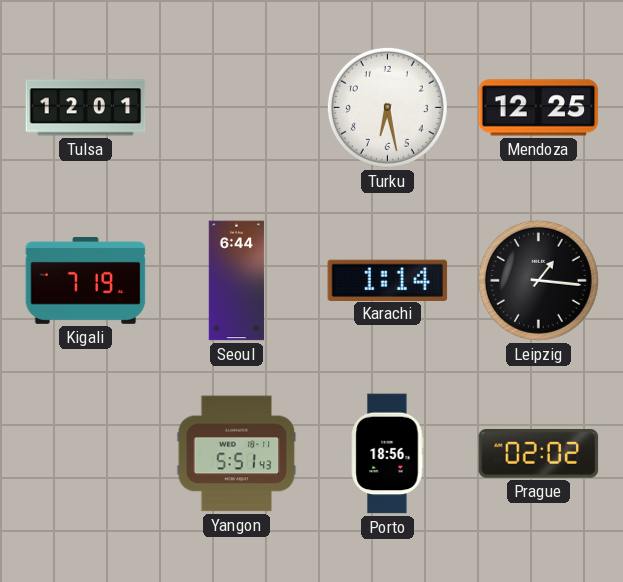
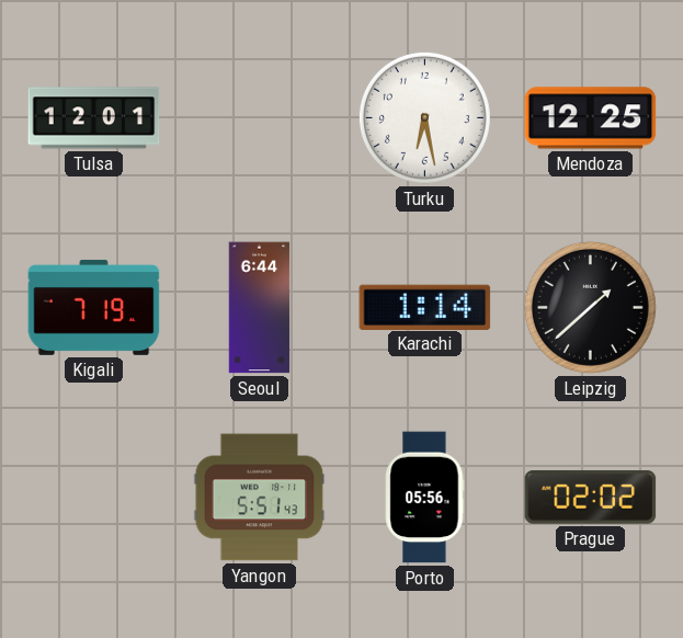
Leipzig: 1:16 -> 1:38 (590, 307)
Porto: 18:56 -> 05:56 (425, 498)
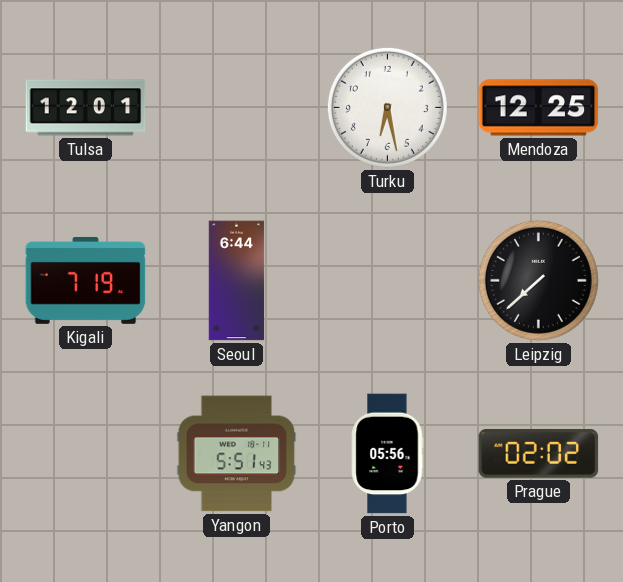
Karachi: 1:14 -> none (425, 307)
Leipzig: 1:38 -> 7:38 (538, 280)
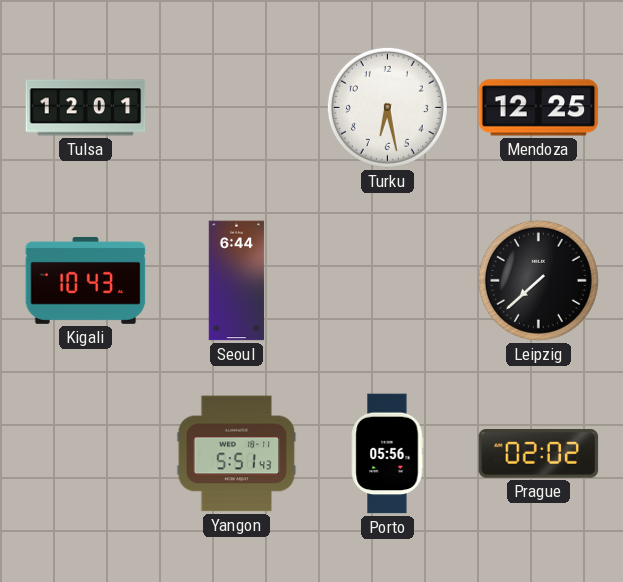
Kigali: 7:19 -> 10:43 (86, 280)
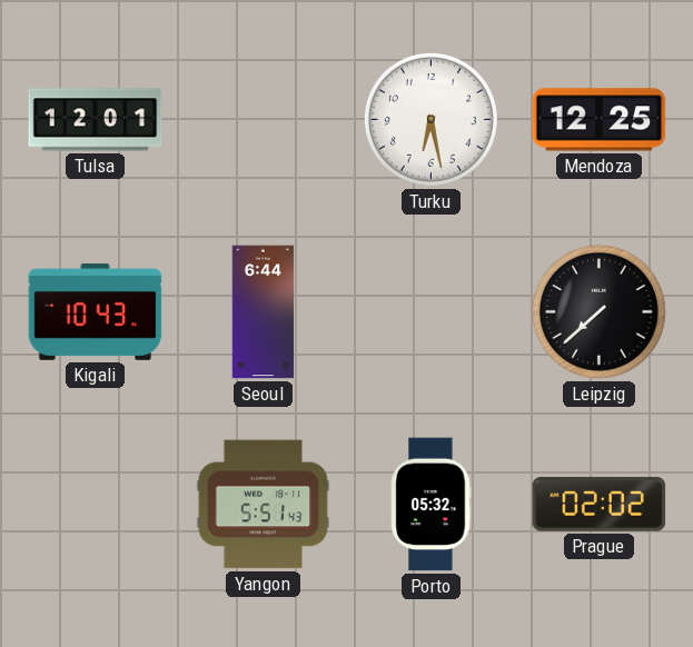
Porto: 05:56 -> 05:32 (432, 505)
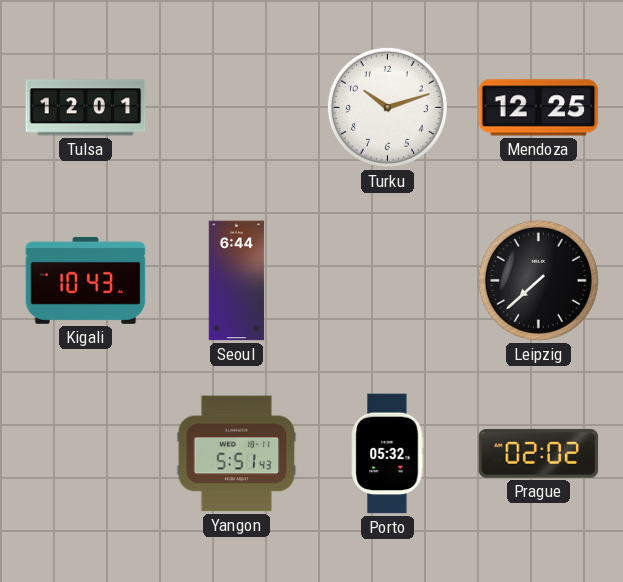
Turku: 6:28 -> 10:12 (387, 107)
